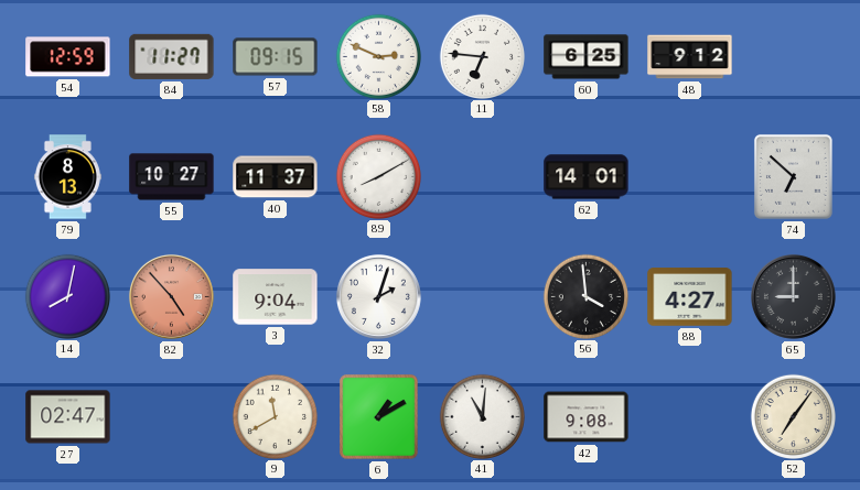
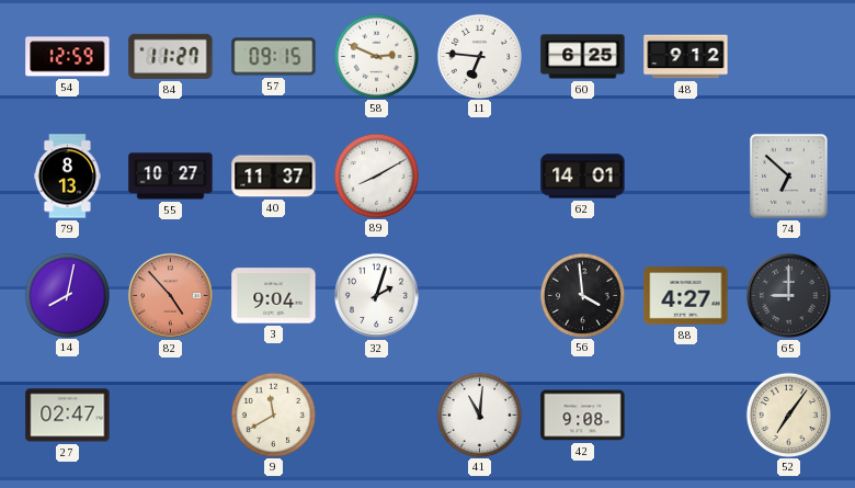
6: 1:10 -> none (379, 417)
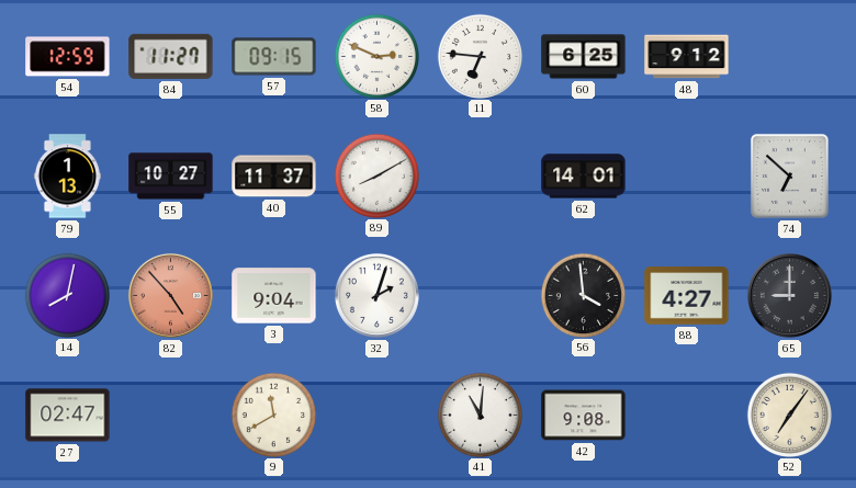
79: 8:13 -> 1:13 (67, 177)
